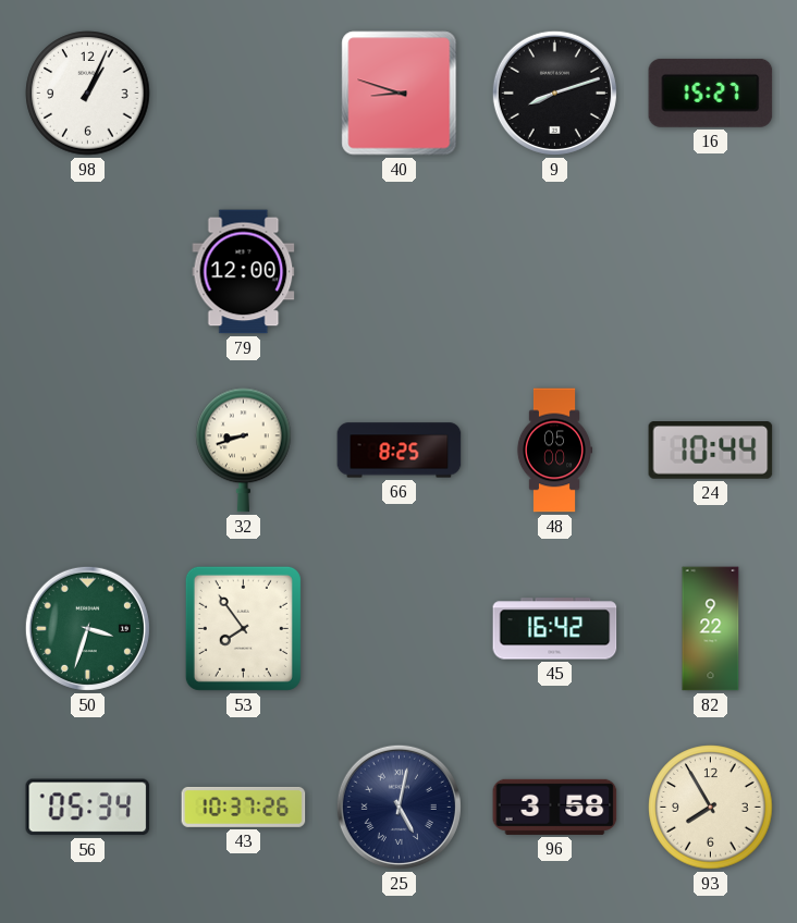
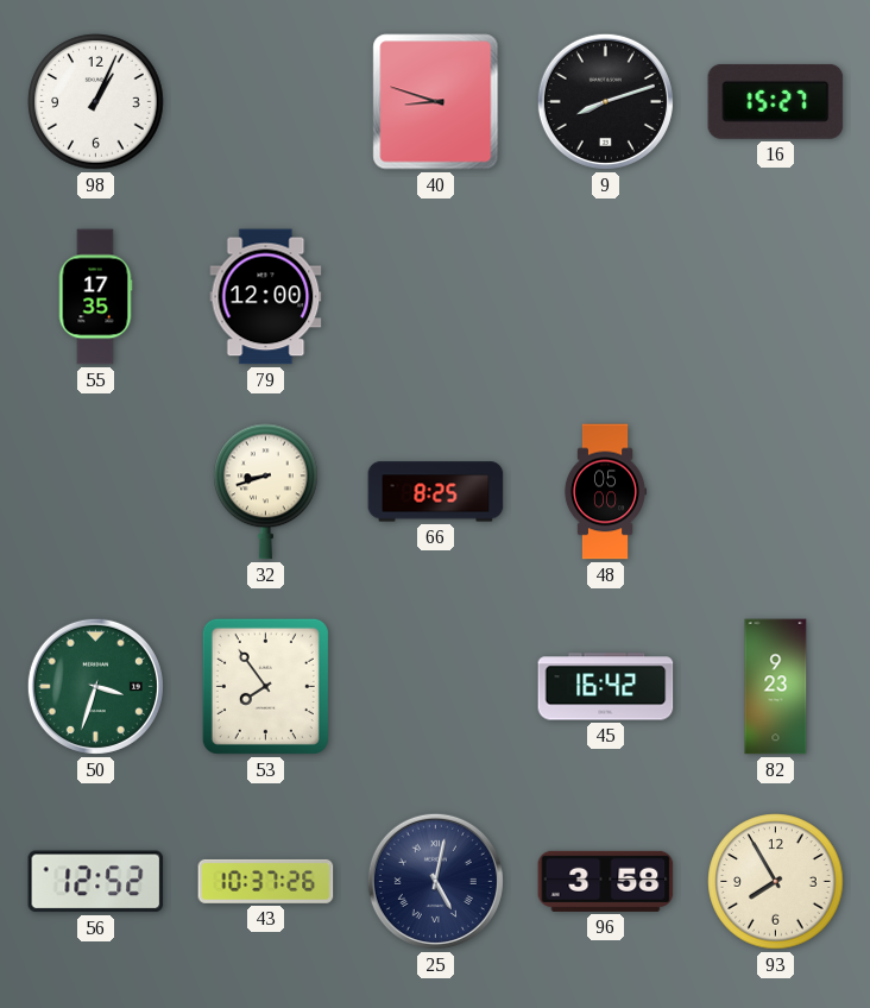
55: none -> 17:35 (95, 297)
24: 10:44 -> none (711, 451)
82: 9:22 -> 9:23 (776, 687)
56: 05:34 -> 12:52 (96, 882)
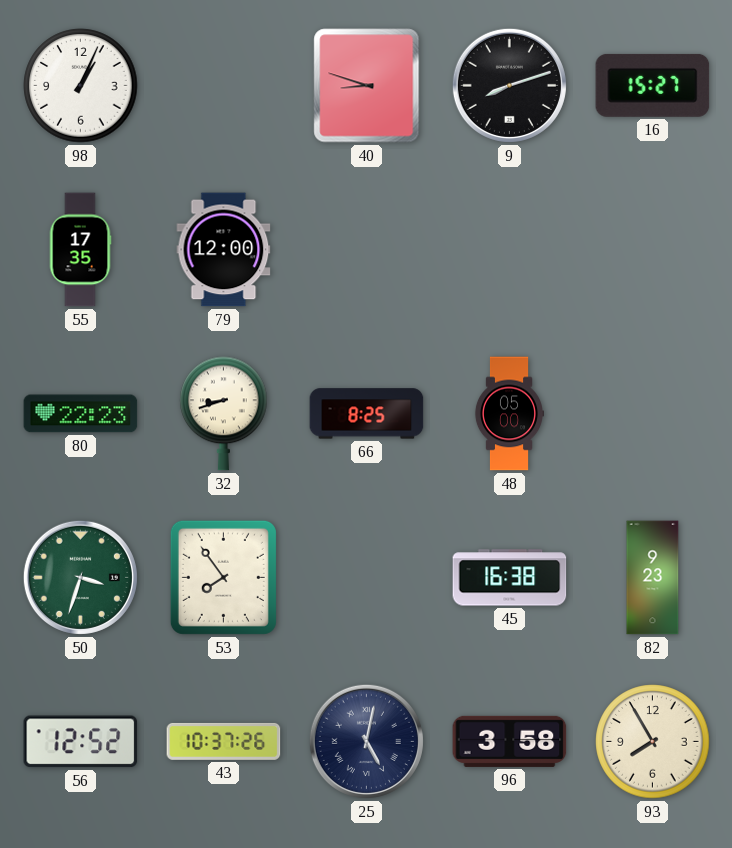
80: none -> 22:23 (81, 414)
45: 16:42 -> 16:38 (510, 578)
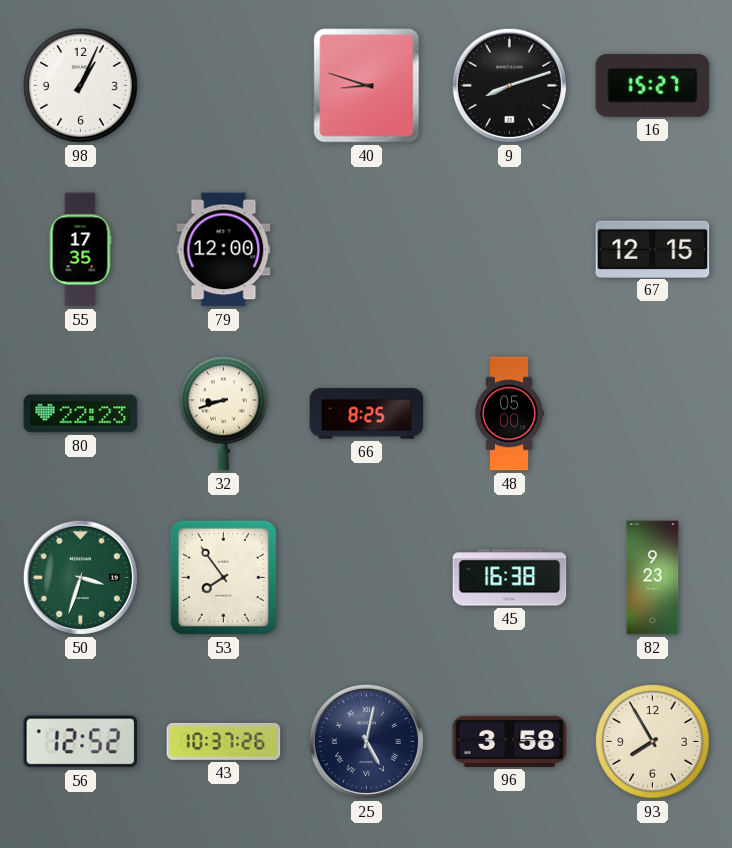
67: none -> 12:15 (653, 249)
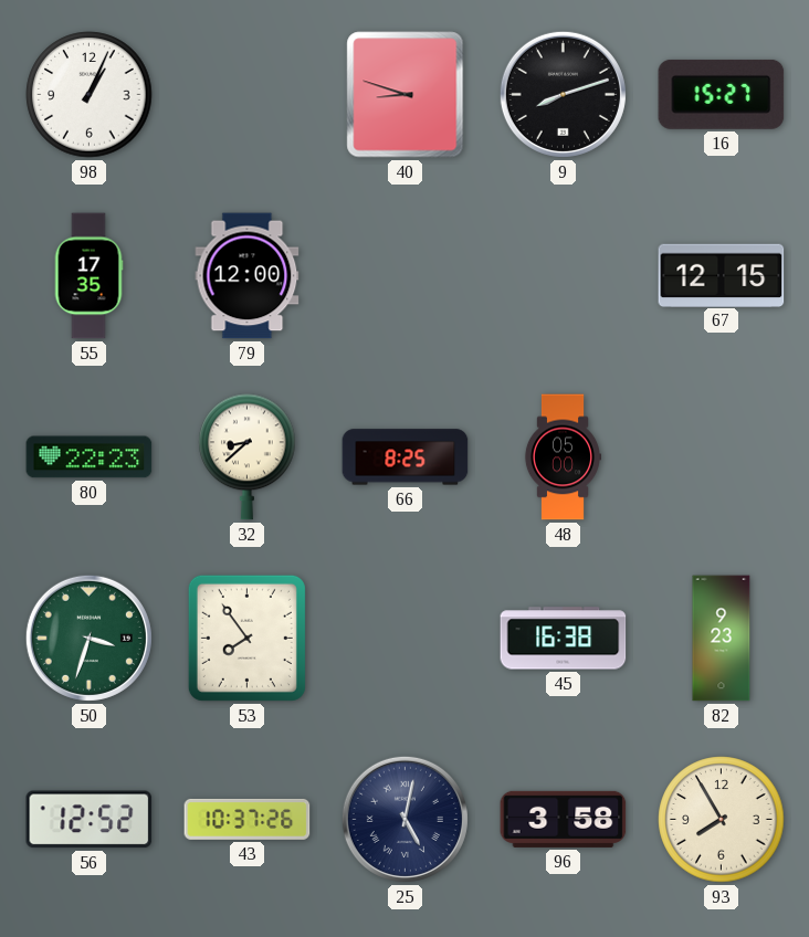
32: 8:42 -> 8:38 (248, 457)
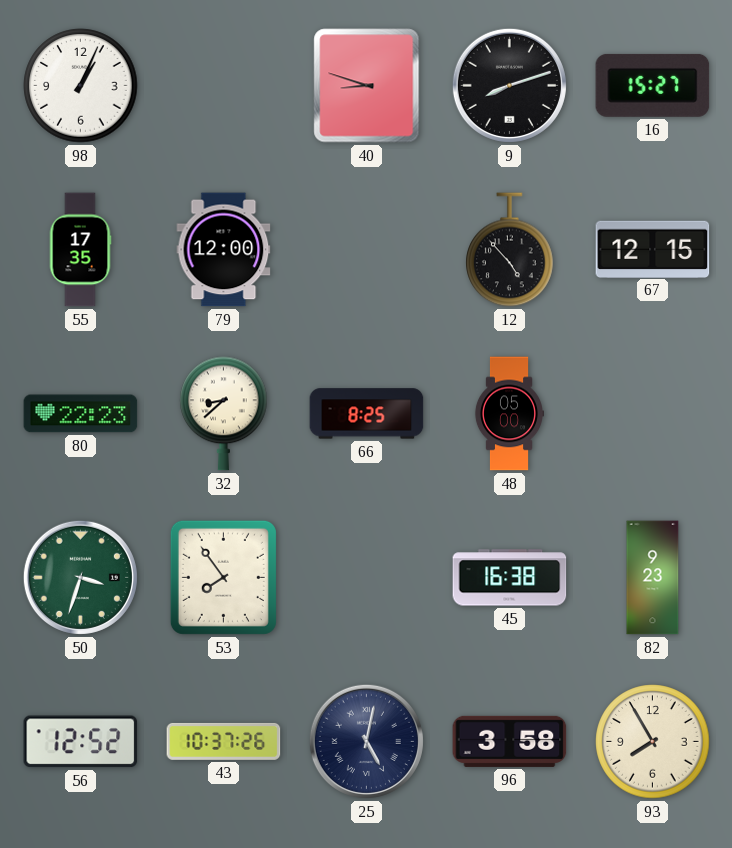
12: none -> 4:53 (510, 250)
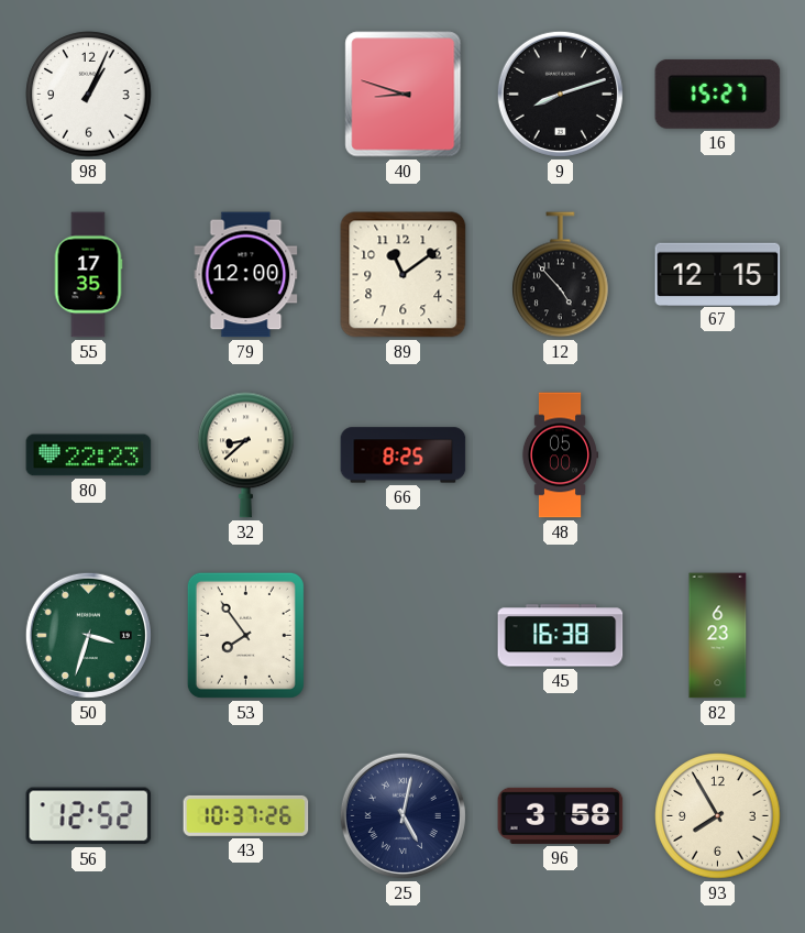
89: none -> 11:09 (404, 275)
82: 9:23 -> 6:23 (718, 636)
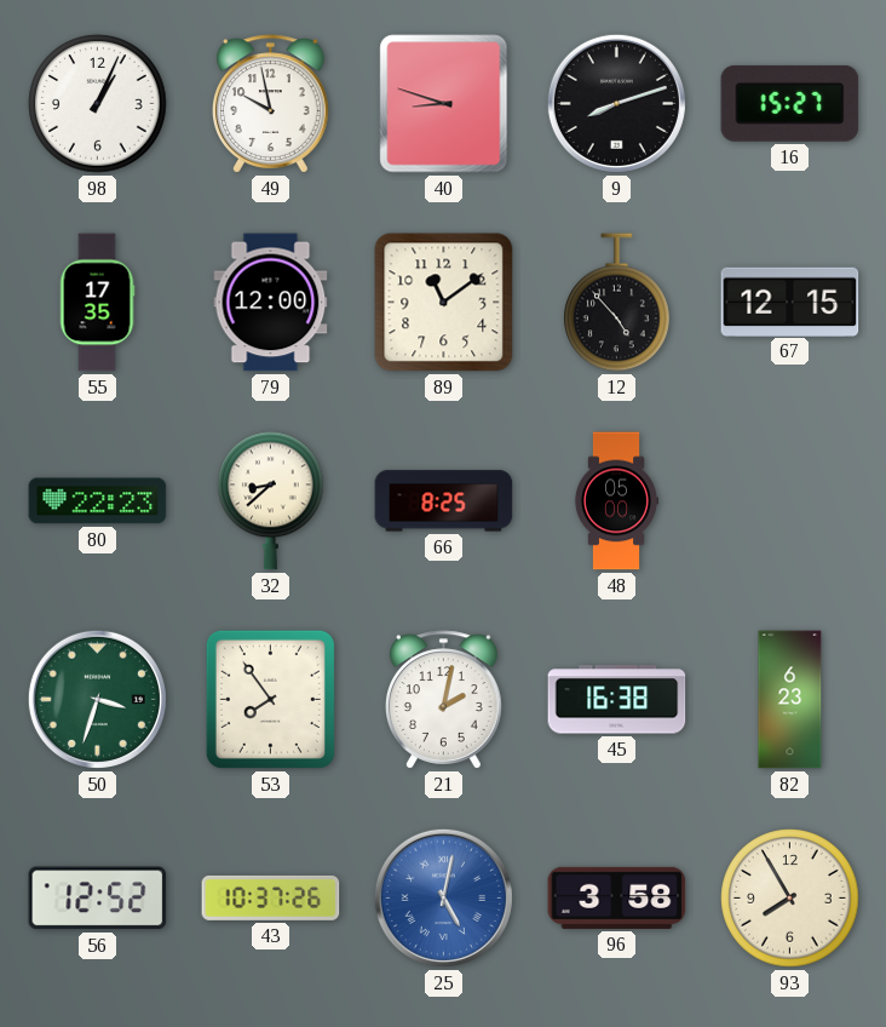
49: none -> 9:58 (271, 104)
21: none -> 2:02 (444, 700)
25 dial: navy -> blue (443, 897)
